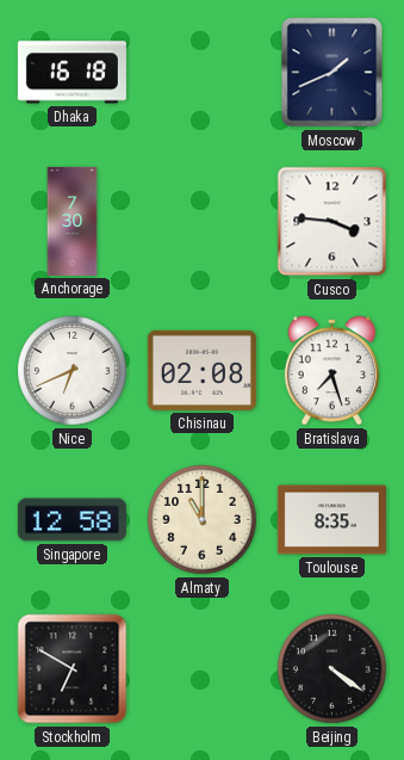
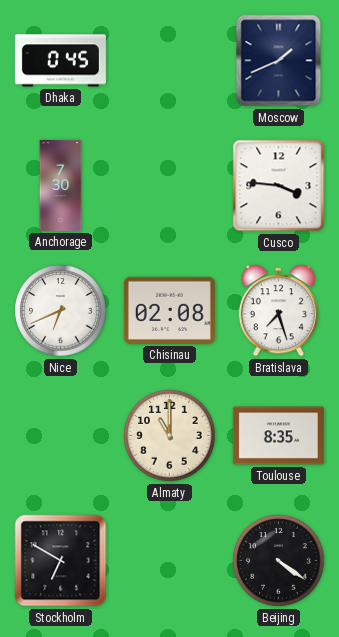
Dhaka: 16:18 -> 0:45 (60, 61)
Singapore: 12:58 -> none (72, 520)
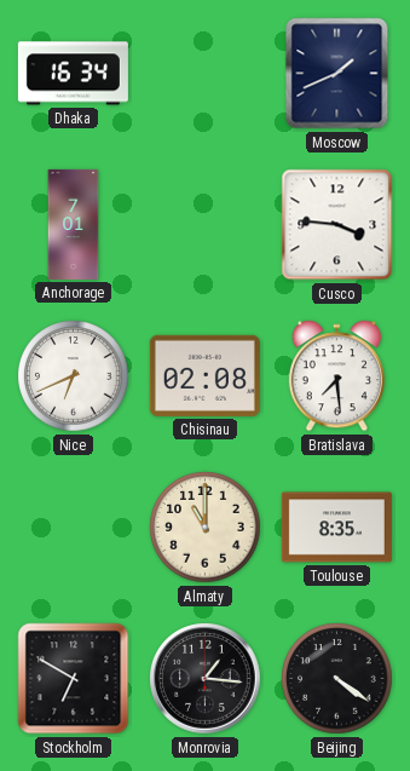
Dhaka: 0:45 -> 16:34 (73, 74)
Anchorage: 7:30 -> 7:01 (74, 224)
Bratislava: 7:27 -> 7:29 (336, 376)
Monrovia: none -> 1:16 (206, 679)
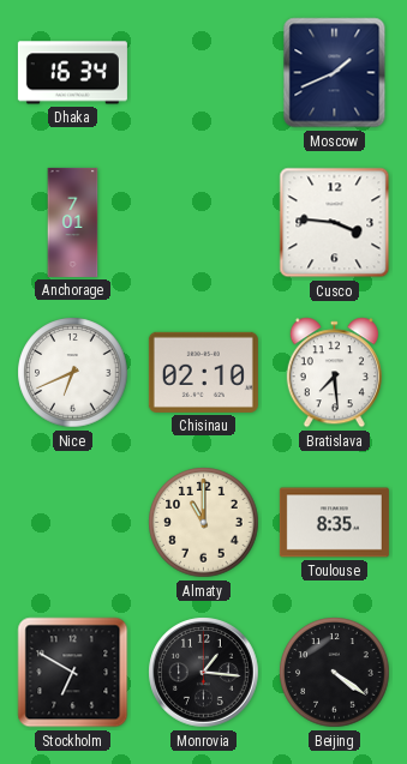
Chisinau: 02:08 -> 02:10 (203, 372)
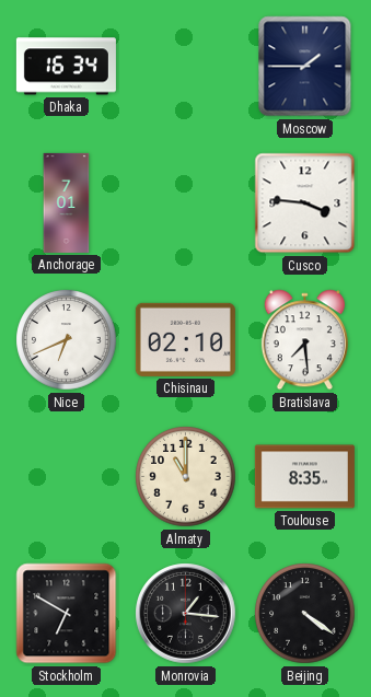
Moscow: 1:41 -> 1:45 (305, 67)
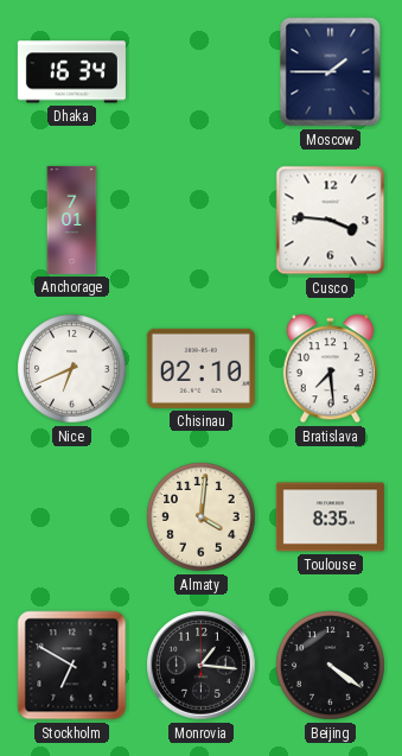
Almaty: 11:00 -> 4:01 (202, 517)
